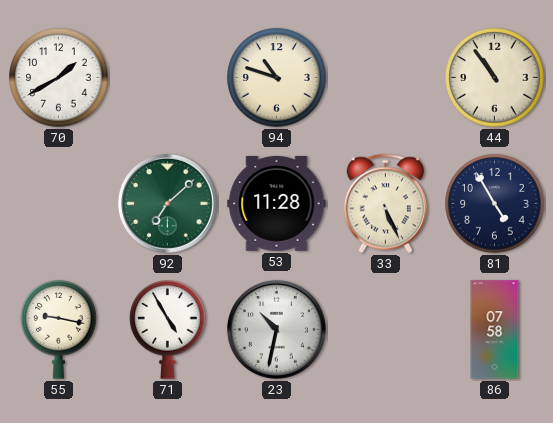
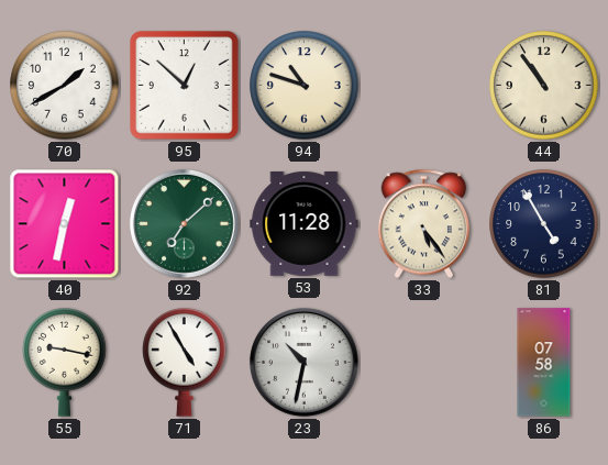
95: none -> 12:52 (185, 86)
40: none -> 12:32 (65, 224)
33: 5:26 -> 5:24 (424, 224)
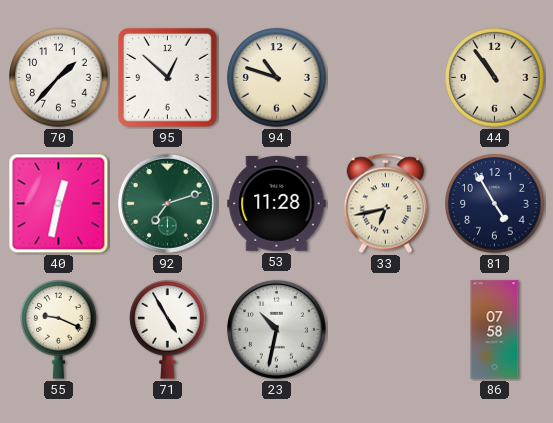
70: 1:40 -> 1:37 (59, 78)
92: 7:08 -> 7:12 (168, 204)
33: 5:24 -> 6:43 (386, 204)
55: 9:17 -> 9:19 (59, 330)
